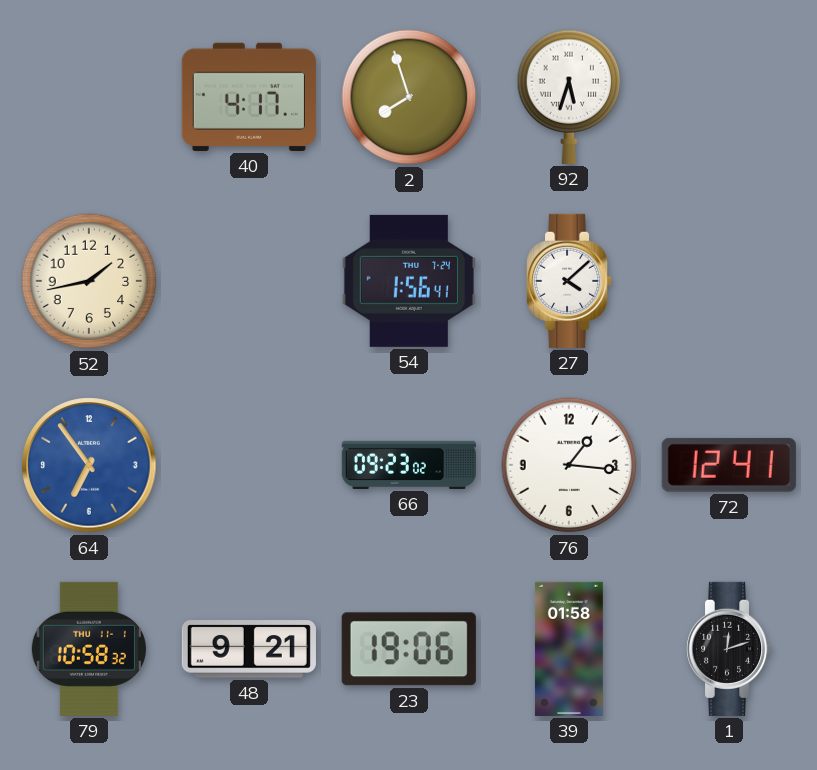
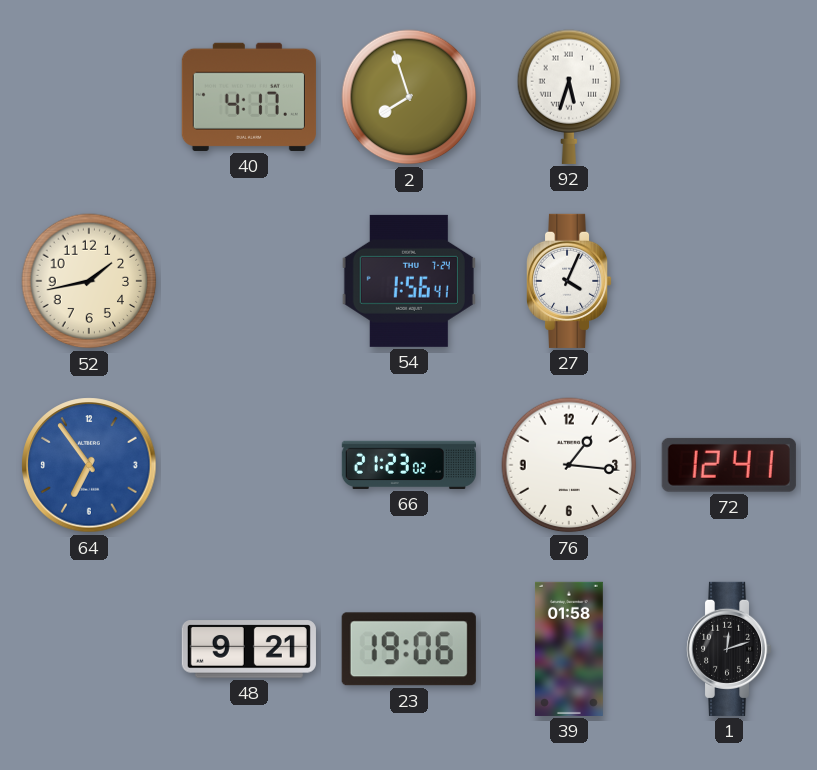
27: 4:08 -> 4:04 (570, 281)
66: 09:23 -> 21:23 (409, 465)
79: 10:58 -> none (89, 649)
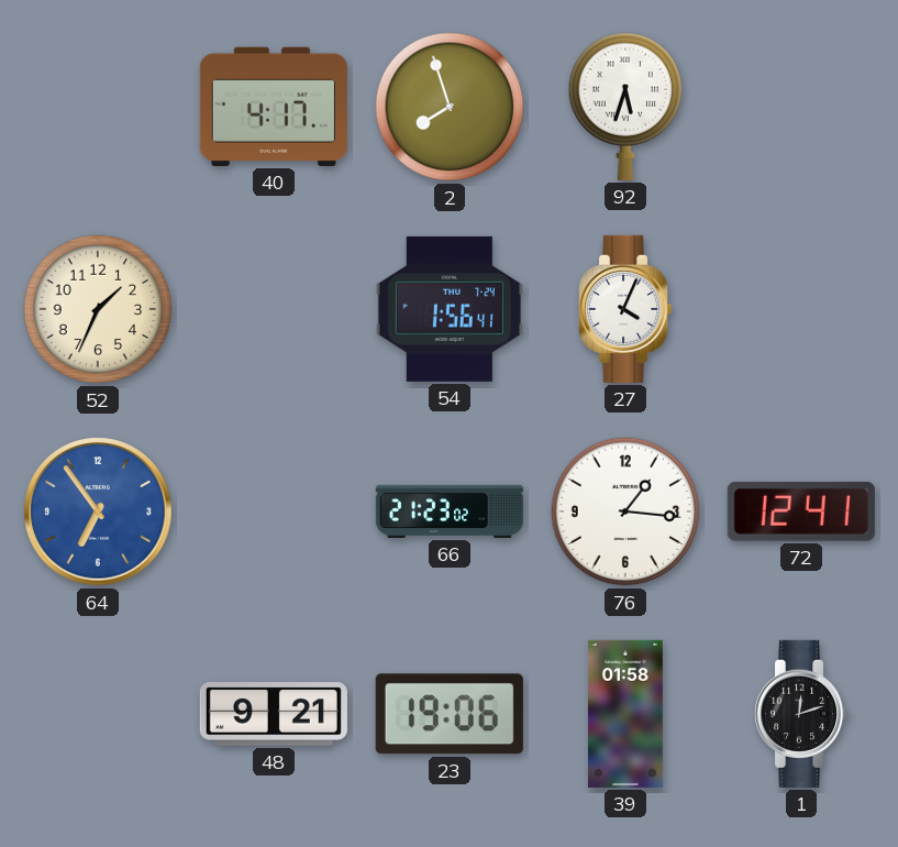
52: 1:43 -> 1:34 (98, 309)
